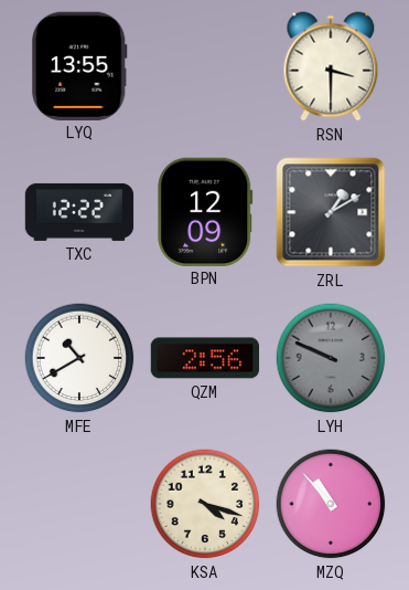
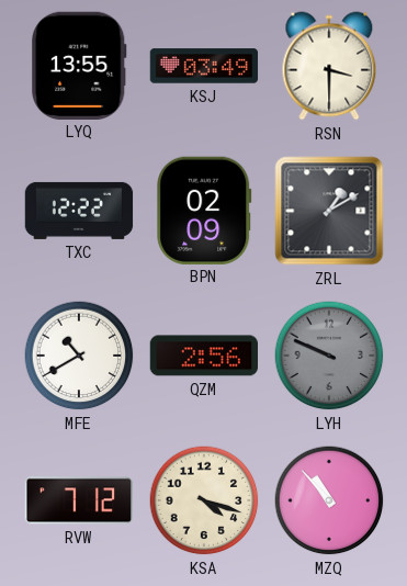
KSJ: none -> 03:49 (204, 66)
BPN: 12:09 -> 02:09 (204, 210)
RVW: none -> 7:12 (78, 500)
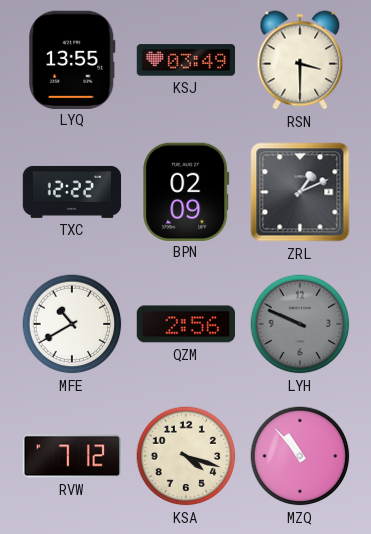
ZRL: 1:10 -> 1:11 (300, 192)
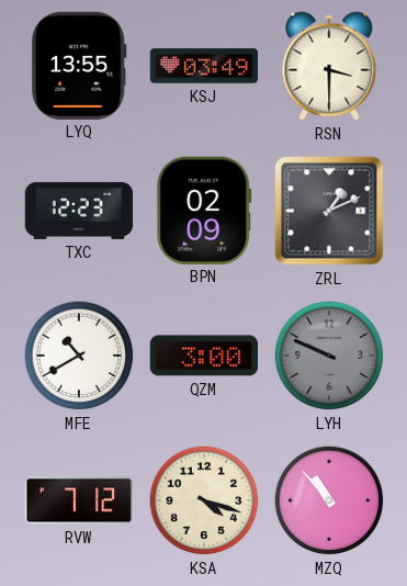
TXC: 12:22 -> 12:23 (79, 211)
QZM: 2:56 -> 3:00 (203, 356)
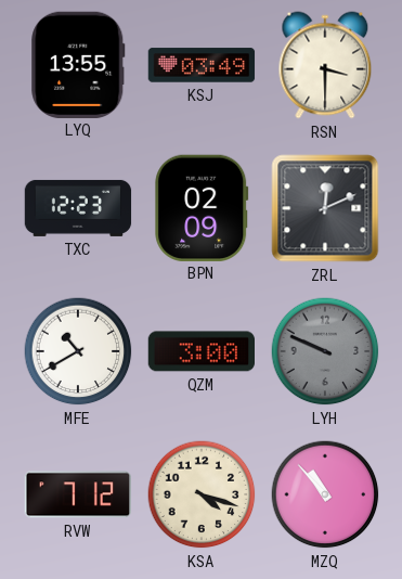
ZRL: 1:11 -> 12:11 (325, 208)
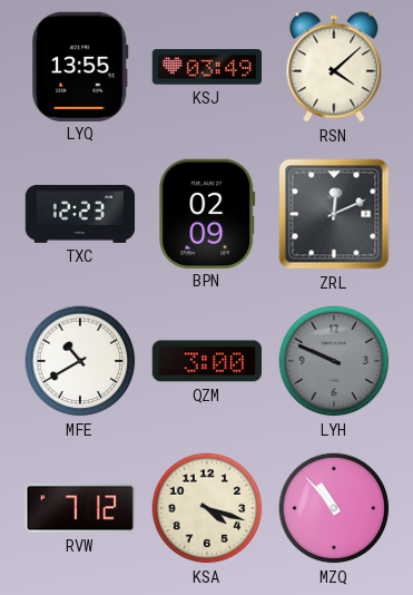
RSN: 3:30 -> 4:08 (334, 67)
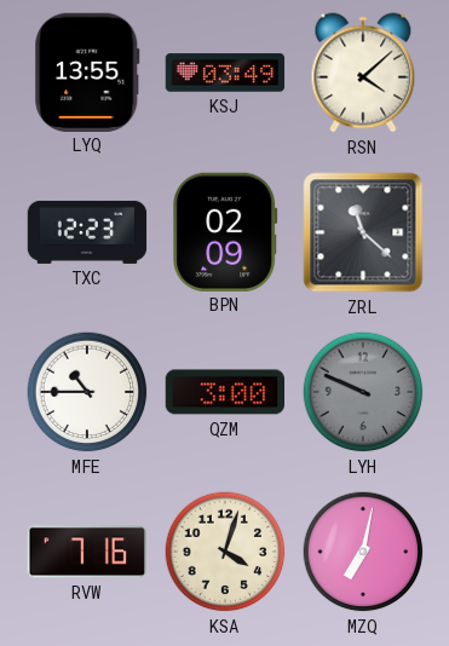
ZRL: 12:11 -> 11:22 (363, 232)
MFE: 10:40 -> 10:45 (87, 392)
RVW: 7:12 -> 7:16 (86, 552)
KSA: 4:18 -> 4:03 (225, 552)
MZQ: 10:53 -> 7:02 (363, 552)
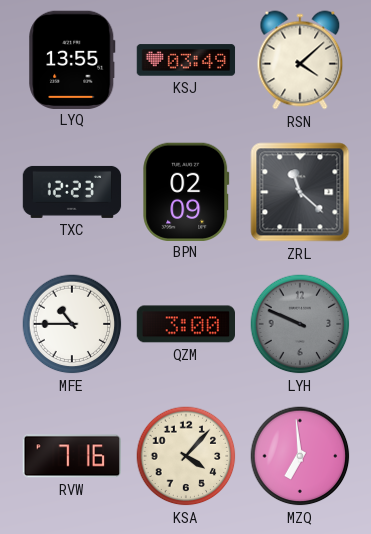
KSA: 4:03 -> 4:07 (186, 456)
MZQ: 7:02 -> 6:59 (300, 456)
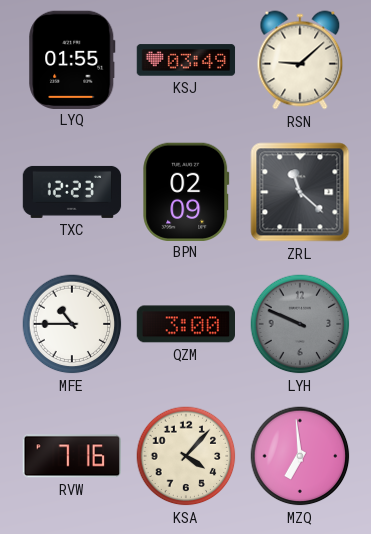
LYQ: 13:55 -> 01:55 (72, 59)
RSN: 4:08 -> 9:08 (300, 60)
